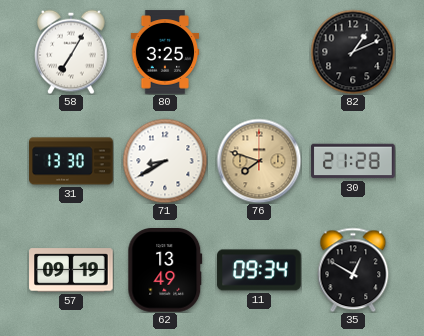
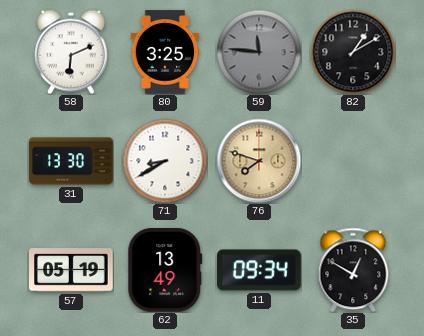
58: 7:05 -> 6:11 (71, 52)
59: none -> 11:46 (259, 52)
82: 1:11 -> 1:10 (353, 52)
30: 21:28 -> none (353, 161)
57: 09:19 -> 05:19 (71, 270)
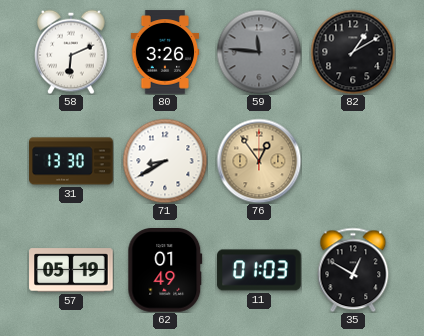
80: 3:25 -> 3:26 (165, 52)
76: 7:48 -> 12:54 (259, 161)
62: 13:49 -> 01:49 (165, 270)
11: 09:34 -> 01:03 (259, 270)
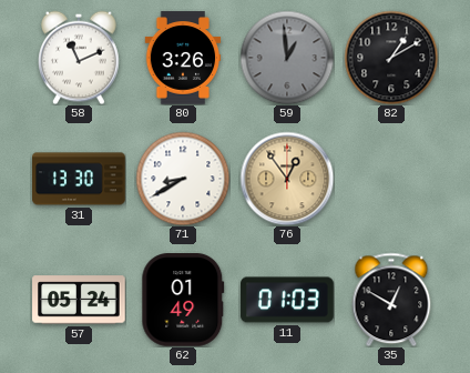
58: 6:11 -> 11:11 (79, 58)
59: 11:46 -> 12:59 (287, 58)
57: 05:19 -> 05:24 (79, 300)
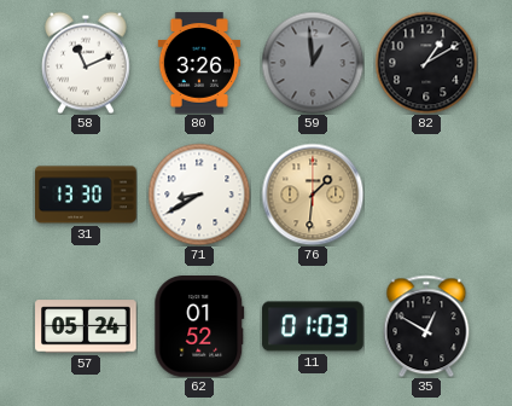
76: 12:54 -> 1:31 (313, 195)
62: 01:49 -> 01:52 (199, 326)
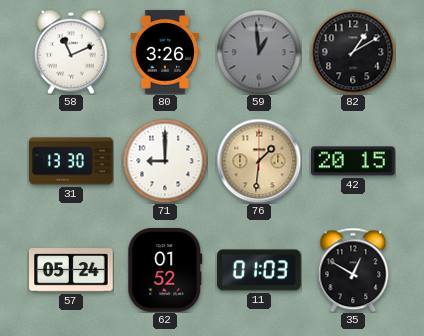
71: 8:40 -> 9:00 (165, 161)
42: none -> 20:15 (353, 161)
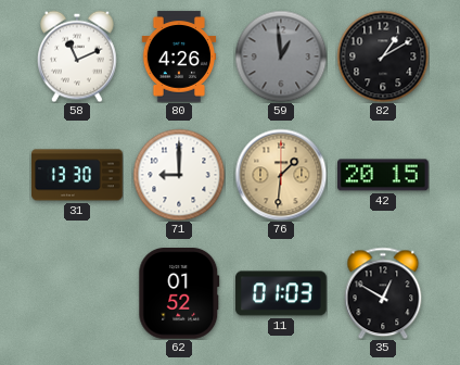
80: 3:26 -> 4:26 (179, 56)
57: 05:24 -> none (71, 270)
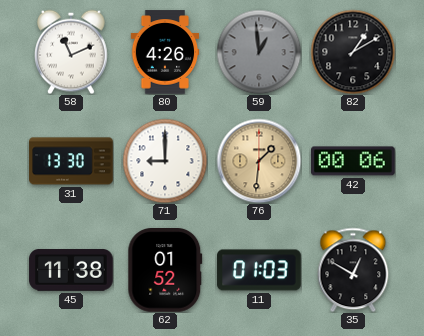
42: 20:15 -> 00:06 (353, 161)
45: none -> 11:38 (71, 270)
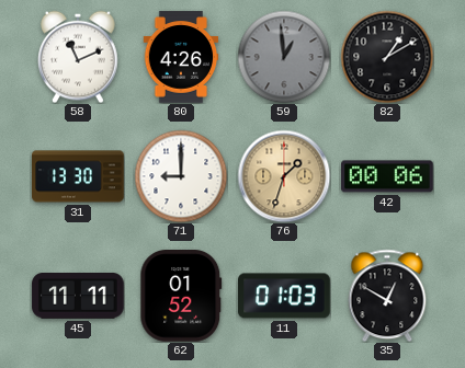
76: 1:31 -> 1:33 (284, 176)
45: 11:38 -> 11:11 (78, 296)
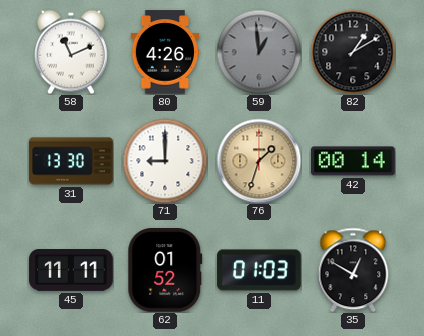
42: 00:06 -> 00:14 (353, 161)
